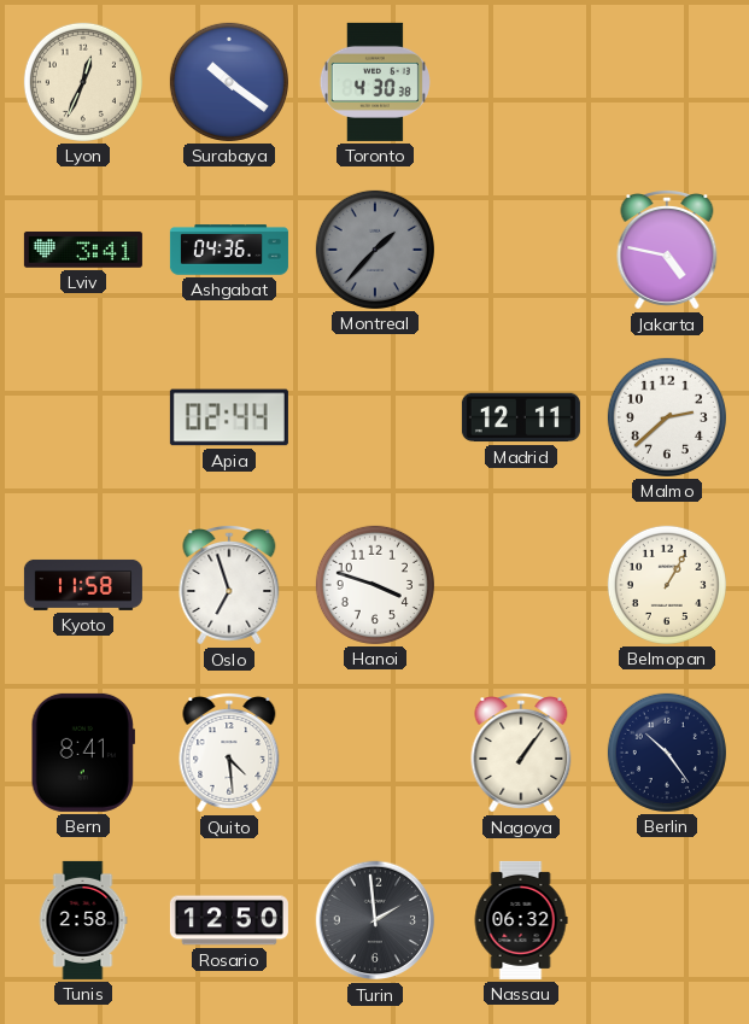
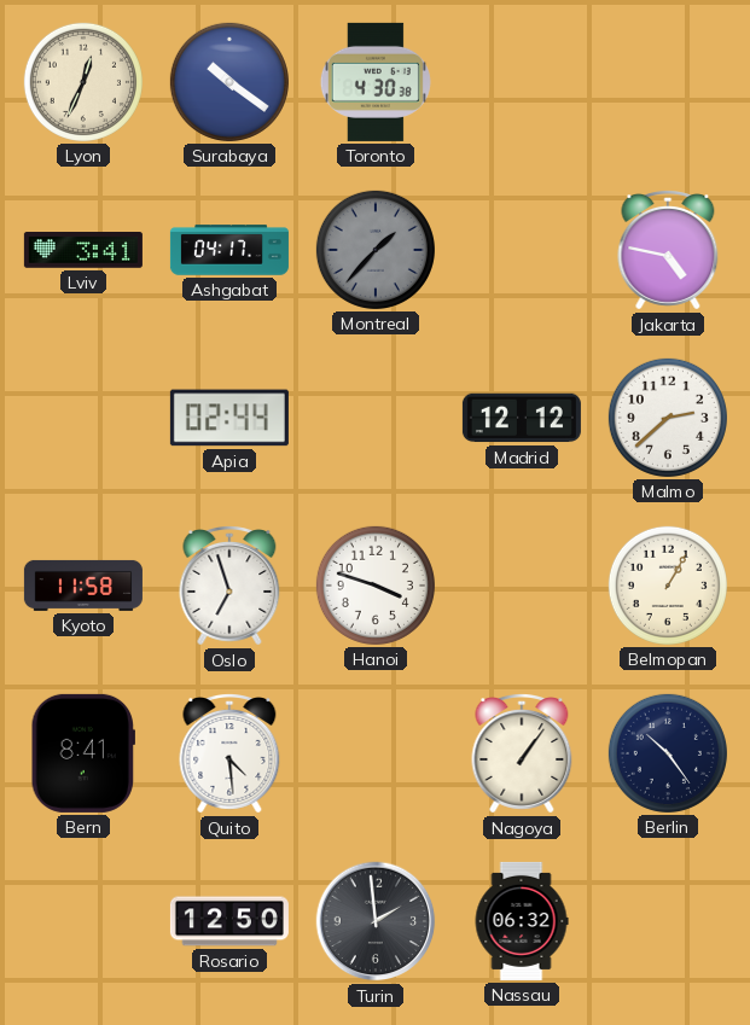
Ashgabat: 04:36 -> 04:17 (229, 250)
Madrid: 12:11 -> 12:12 (522, 418)
Tunis: 2:58 -> none (83, 920)
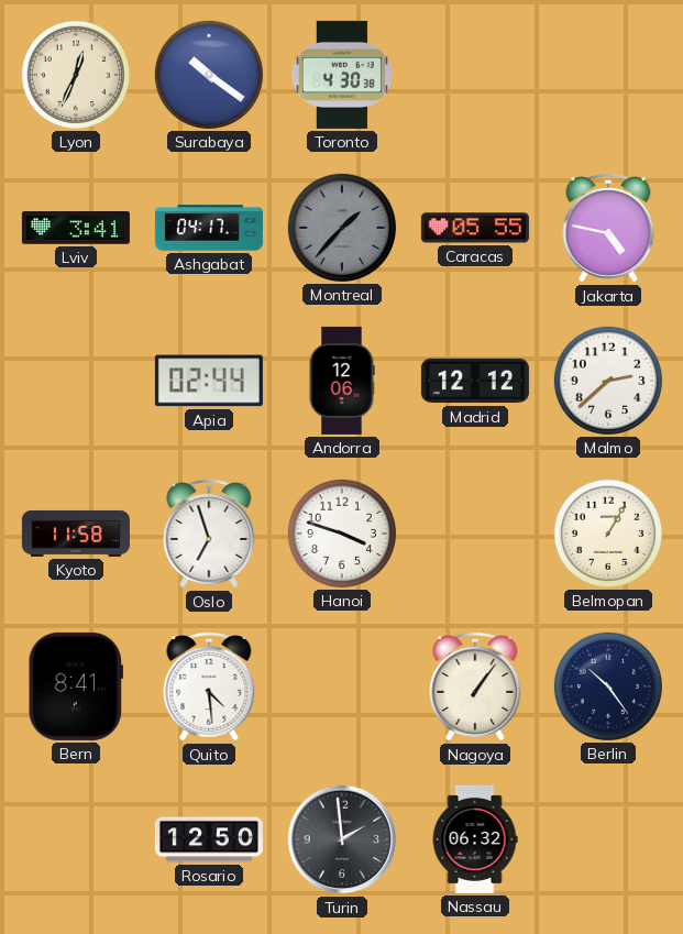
Caracas: none -> 05:55 (475, 228)
Andorra: none -> 12:06 (342, 381)
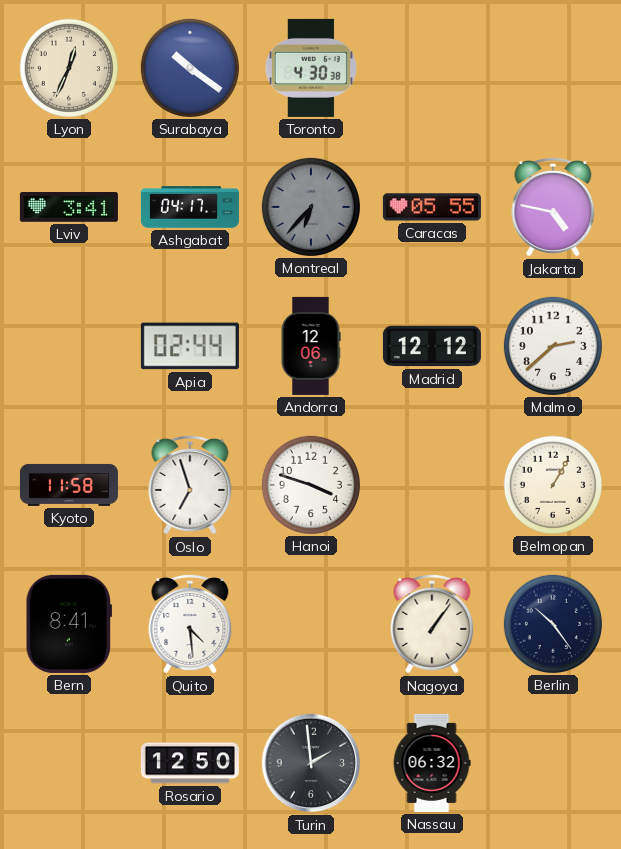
Montreal: 1:37 -> 6:37 (311, 207)
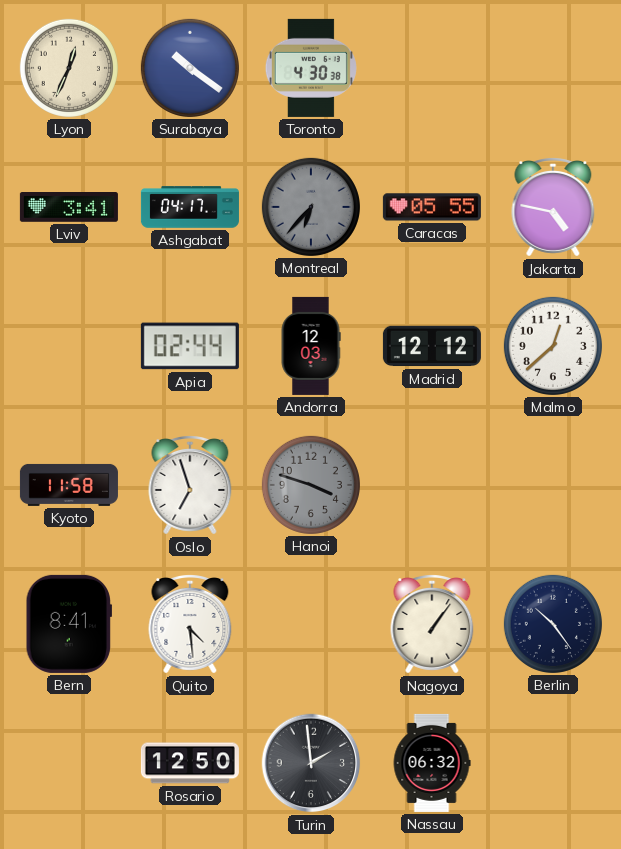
Andorra: 12:06 -> 12:03 (311, 346)
Malmo: 2:38 -> 12:38 (553, 346)
Hanoi dial: white -> grey (311, 485)
Belmopan: 1:05 -> none (553, 485)
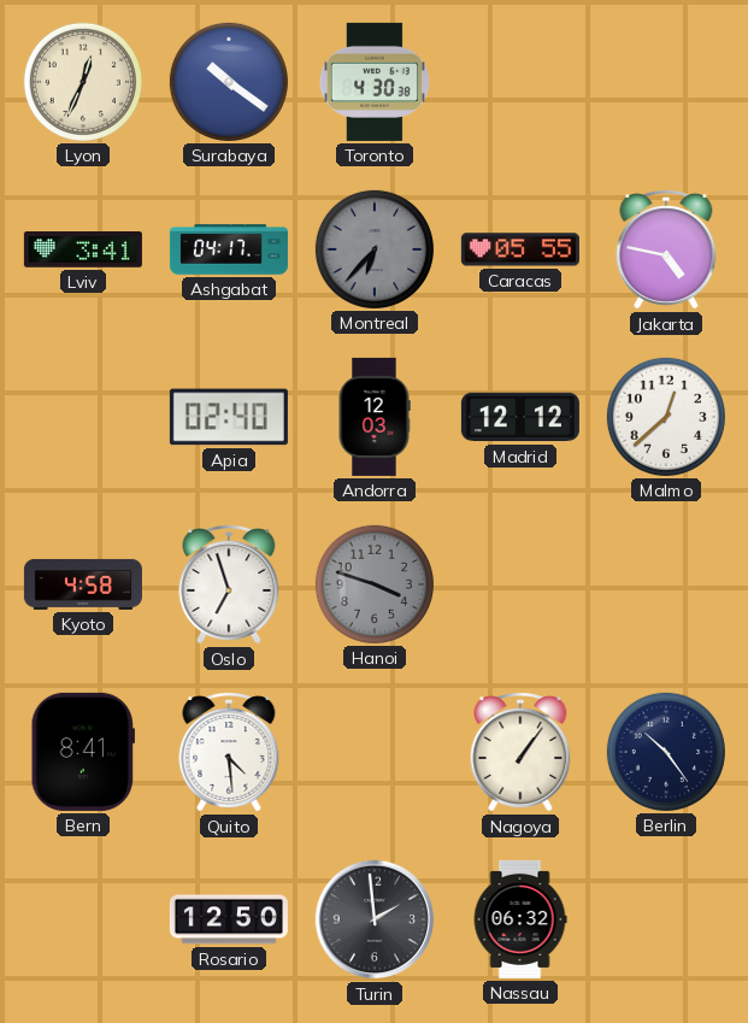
Apia: 02:44 -> 02:40 (229, 417)
Kyoto: 11:58 -> 4:58 (83, 584)
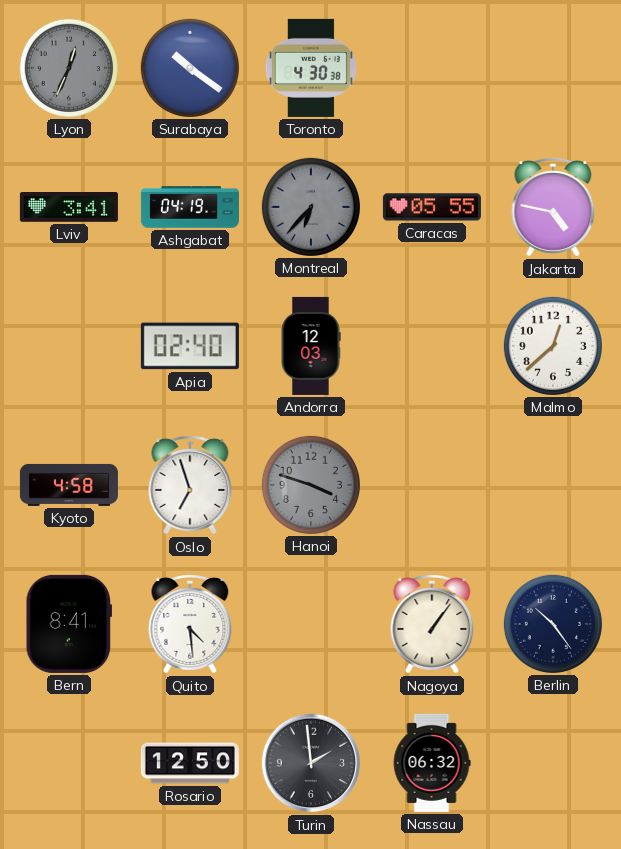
Lyon dial: cream -> grey (69, 68)
Ashgabat: 04:17 -> 04:19 (190, 207)
Madrid: 12:12 -> none (520, 417)
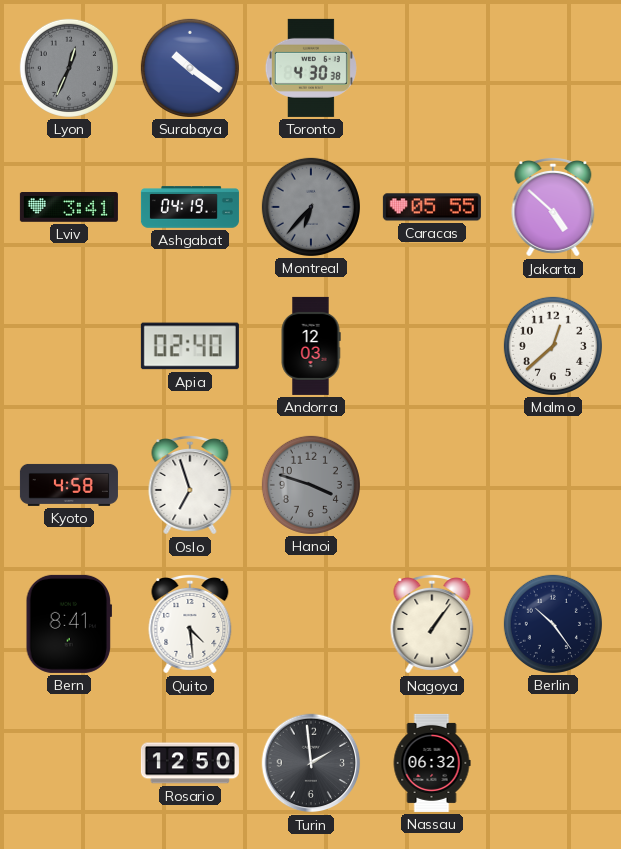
Jakarta: 4:47 -> 4:52 (553, 208)
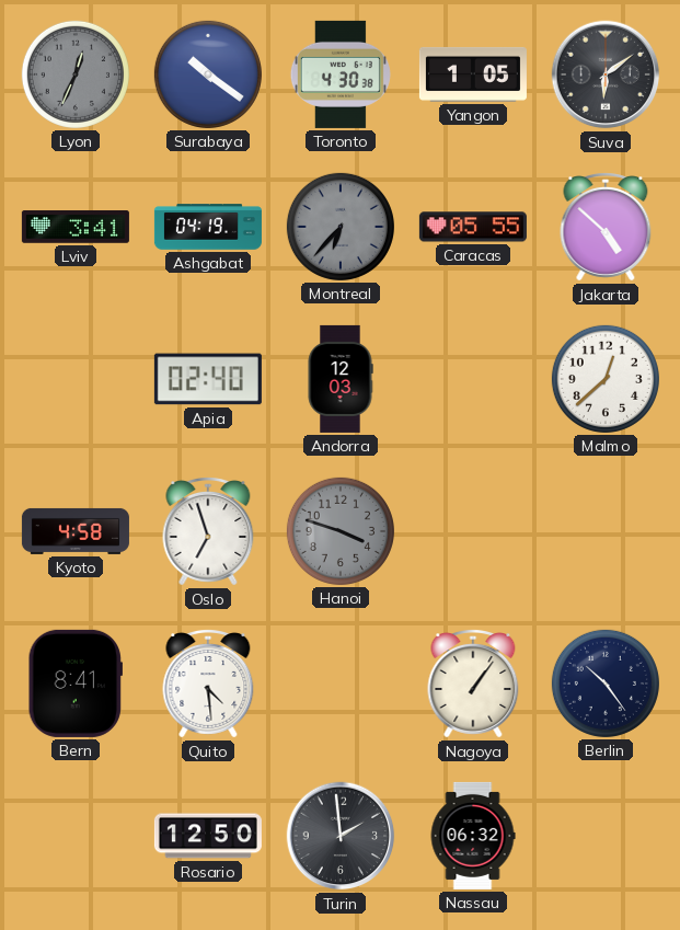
Yangon: none -> 1:05 (473, 74)
Suva: none -> 6:09 (606, 74)
